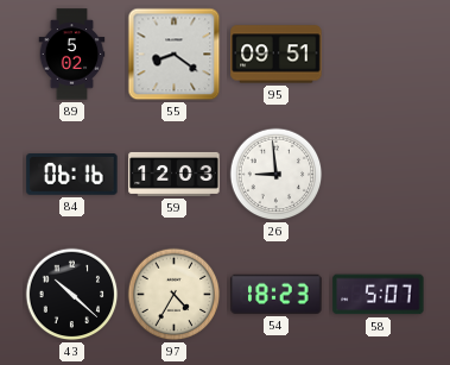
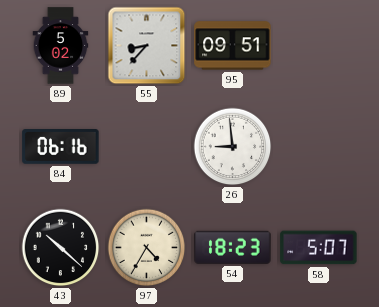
55: 8:21 -> 8:37 (147, 46)
59: 12:03 -> none (175, 174)
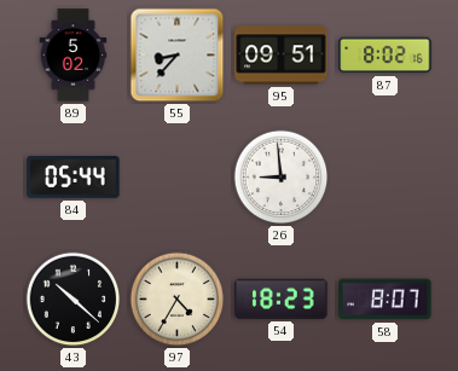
87: none -> 8:02 (385, 56)
84: 06:16 -> 05:44 (74, 178)
58: 5:07 -> 8:07 (385, 300)
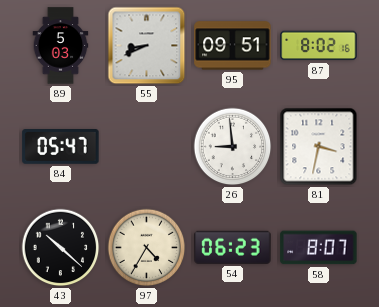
89: 5:02 -> 5:03 (61, 46)
55: 8:37 -> 8:41 (147, 46)
84: 05:44 -> 05:47 (61, 147)
81: none -> 3:32 (319, 147)
54: 18:23 -> 06:23 (233, 247)
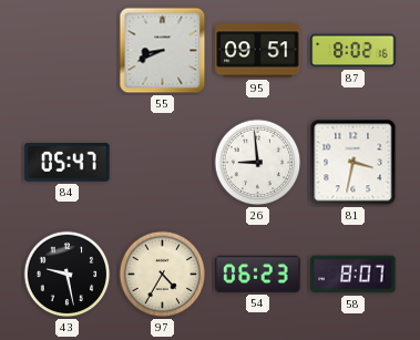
89: 5:03 -> none (61, 46)
43: 10:22 -> 9:28 (68, 275)
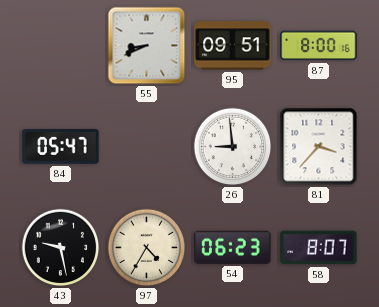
87: 8:02 -> 8:00 (319, 46)
81: 3:32 -> 3:37 (319, 147)
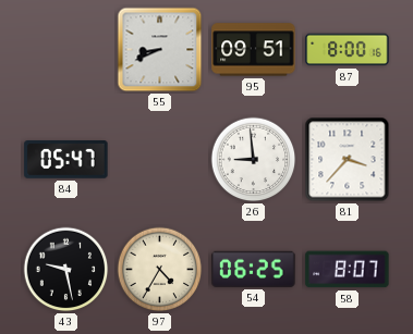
54: 06:23 -> 06:25 (254, 269)
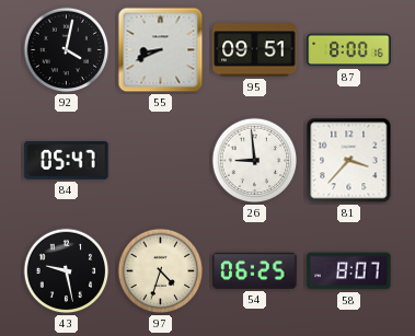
92: none -> 4:02 (67, 50)
97: 4:35 -> 4:33 (161, 271)
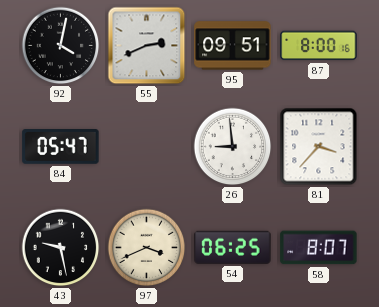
55: 8:41 -> 2:41 (147, 46)
97: 4:33 -> 3:41 (147, 248)
